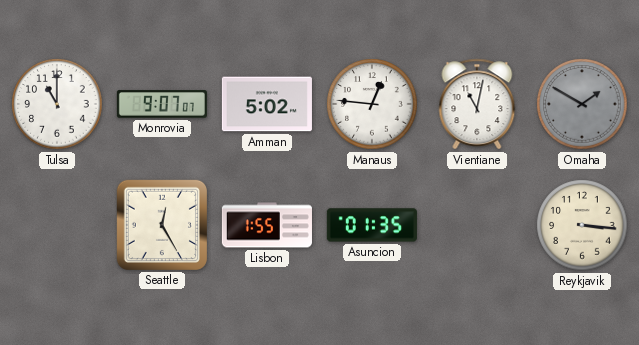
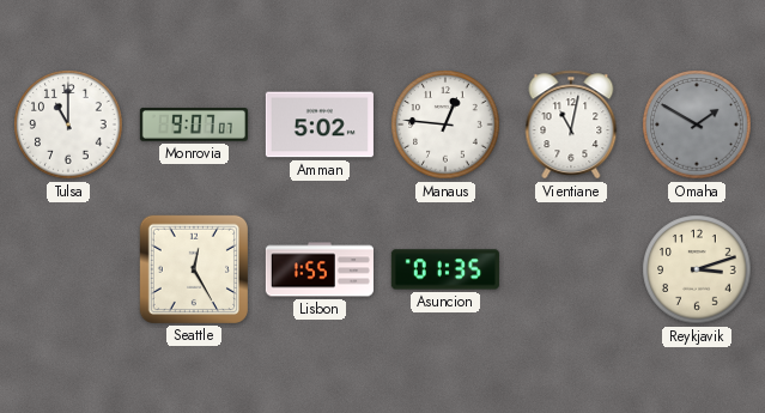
Reykjavik: 3:16 -> 3:12 (697, 269)
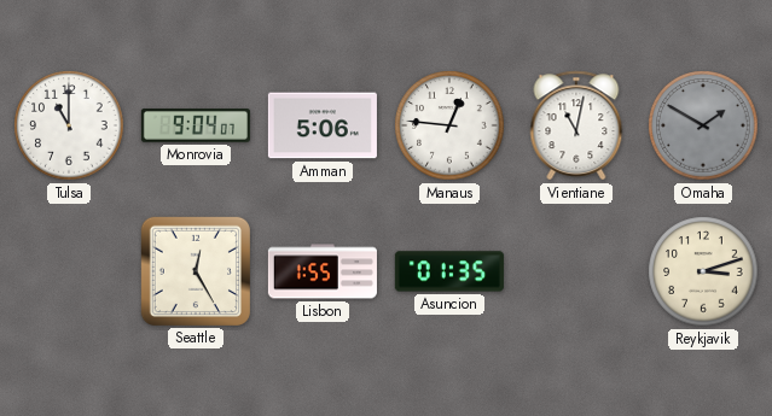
Monrovia: 9:07 -> 9:04 (196, 125)
Amman: 5:02 -> 5:06 (323, 125)
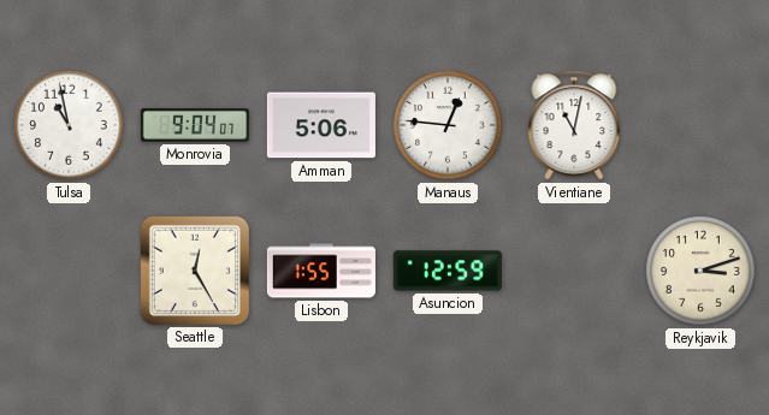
Tulsa: 11:00 -> 10:58 (69, 125)
Omaha: 1:50 -> none (703, 125)
Asuncion: 01:35 -> 12:59 (448, 271)
